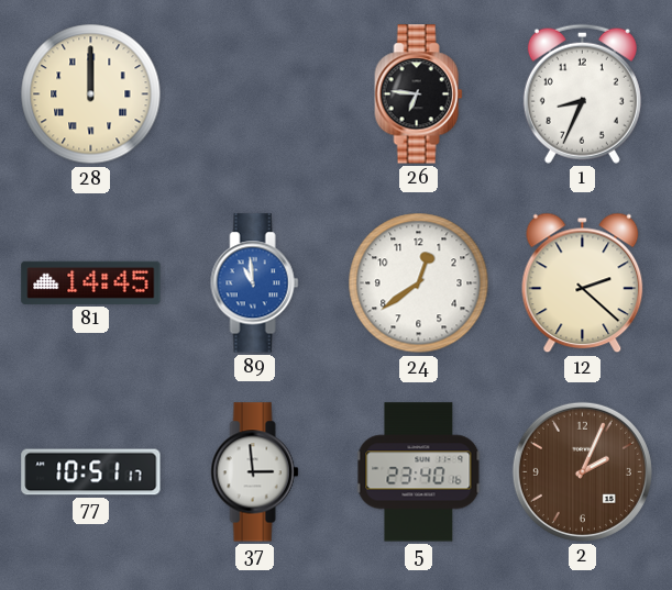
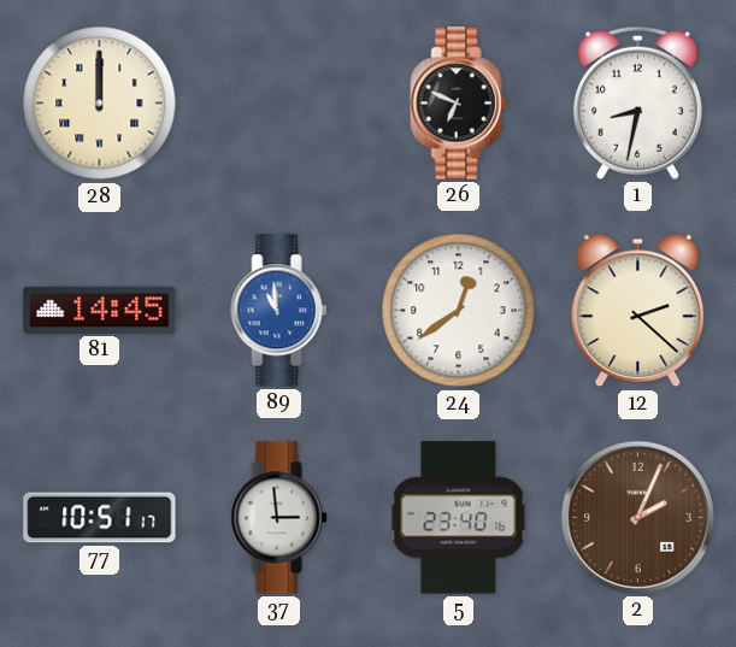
26: 6:46 -> 6:49 (459, 104)
1: 8:34 -> 8:32 (637, 102)
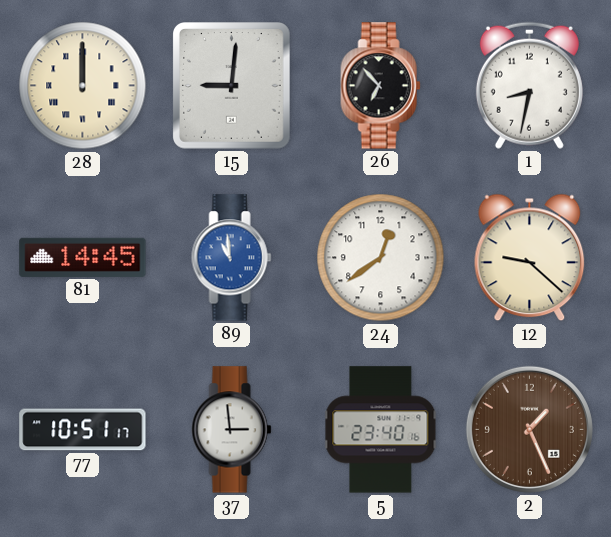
15: none -> 9:01 (232, 86)
26: 6:49 -> 6:53 (381, 86)
12: 2:22 -> 9:22 (530, 258)
2: 2:04 -> 1:26 (529, 429)
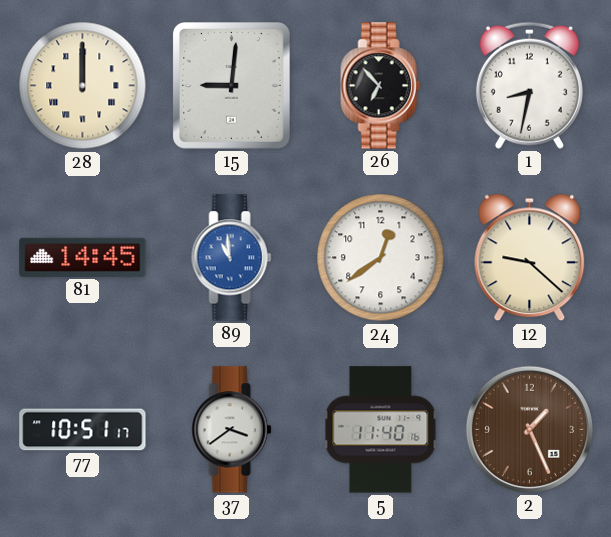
37: 2:59 -> 3:39 (232, 430)
5: 23:40 -> 11:40 (381, 430)
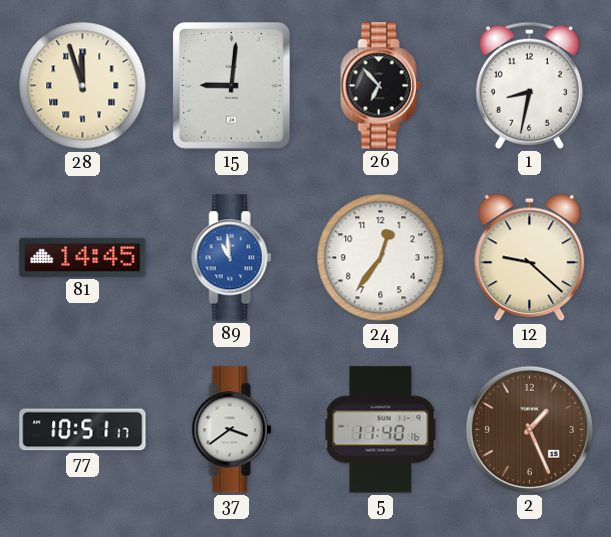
28: 12:00 -> 11:57 (83, 86)
24: 12:39 -> 12:36 (381, 258)
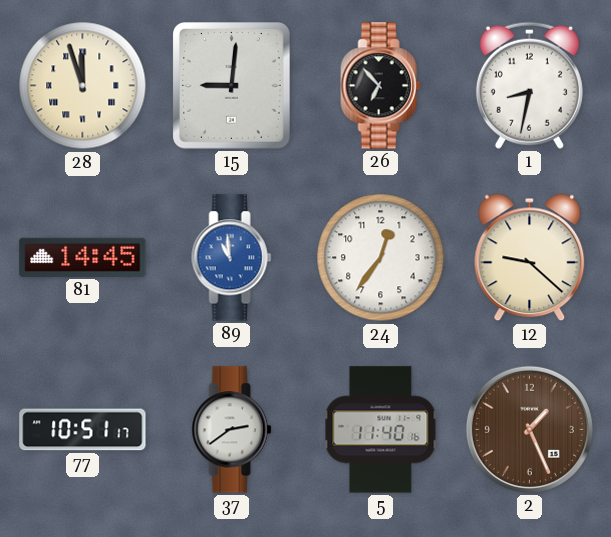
37: 3:39 -> 2:39 (232, 430)
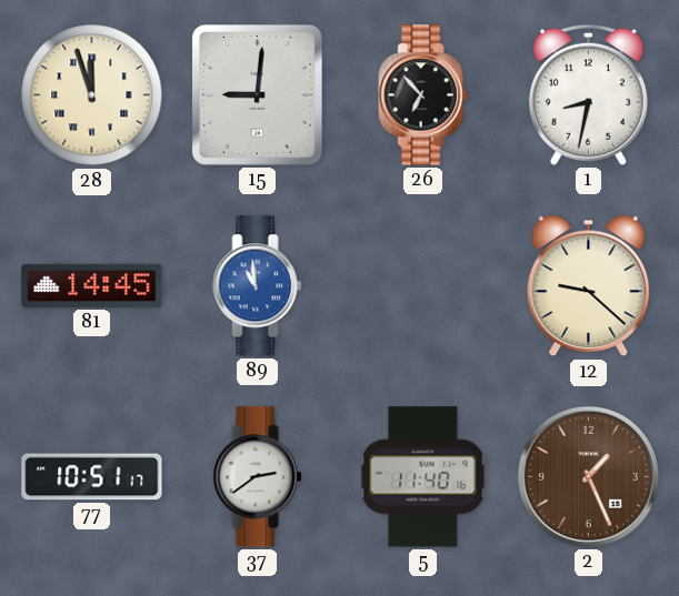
24: 12:36 -> none (381, 258)
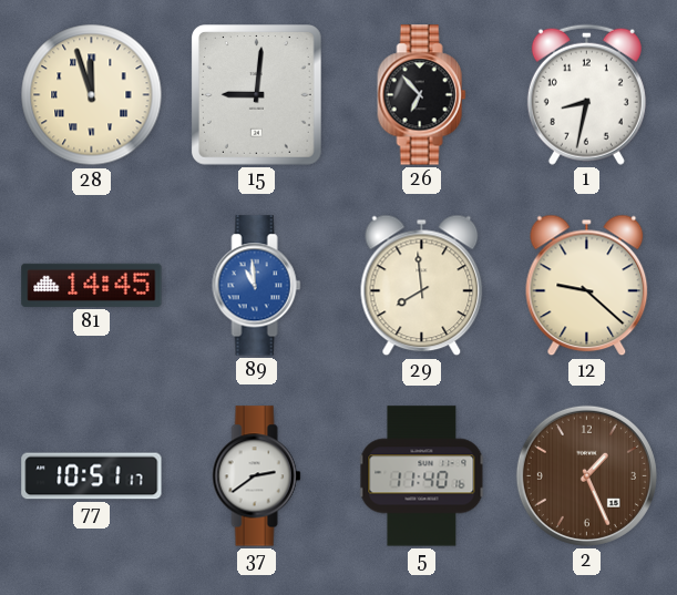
29: none -> 7:59 (422, 286)
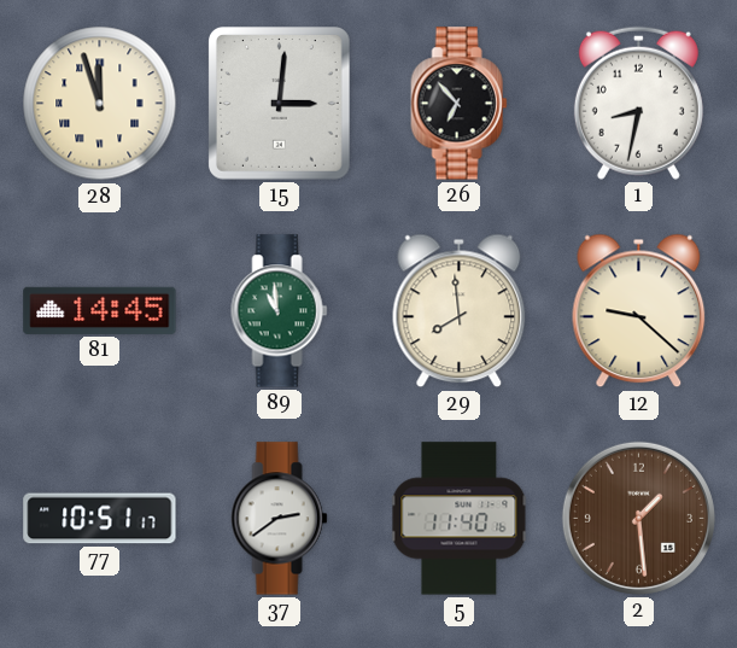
15: 9:01 -> 3:01 (280, 104)
89 dial: blue -> green (280, 311)
2: 1:26 -> 1:29 (638, 518)
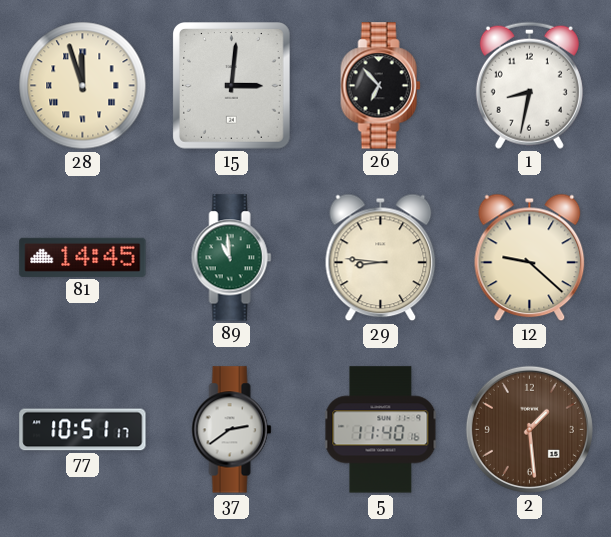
29: 7:59 -> 8:46 (381, 258)
